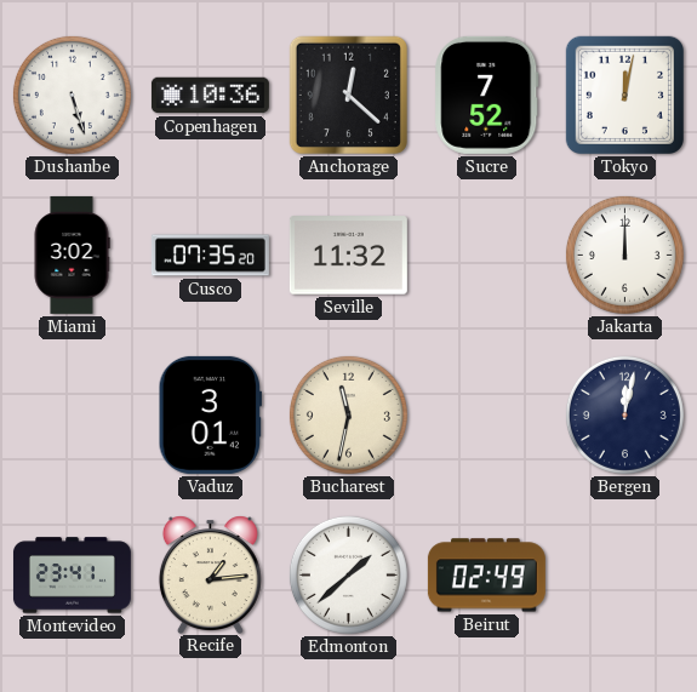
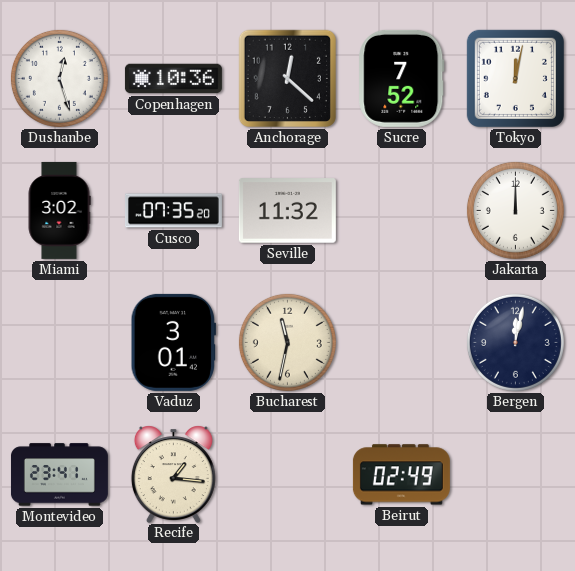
Dushanbe: 5:27 -> 12:27 (59, 78)
Recife: 1:14 -> 1:16 (173, 474)
Edmonton: 1:38 -> none (348, 574)
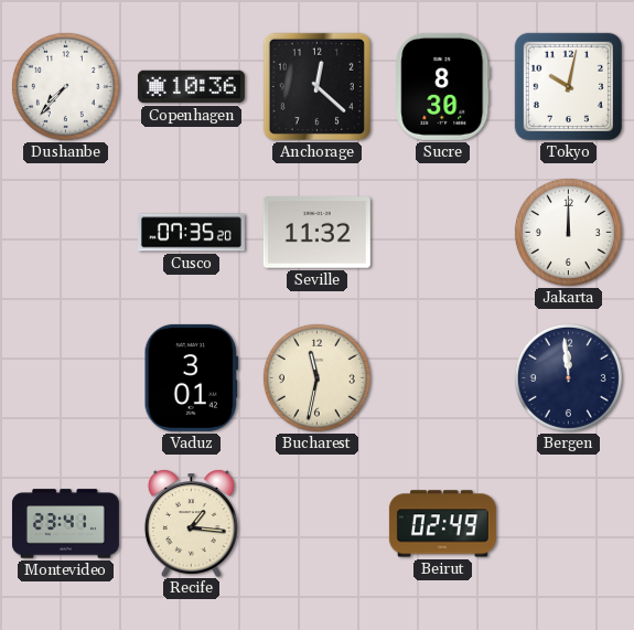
Dushanbe: 12:27 -> 7:37 (65, 86)
Sucre: 7:52 -> 8:30 (443, 86)
Tokyo: 12:02 -> 10:02 (568, 86)
Miami: 3:02 -> none (59, 210)
Bergen: 12:02 -> 11:59 (568, 377)
